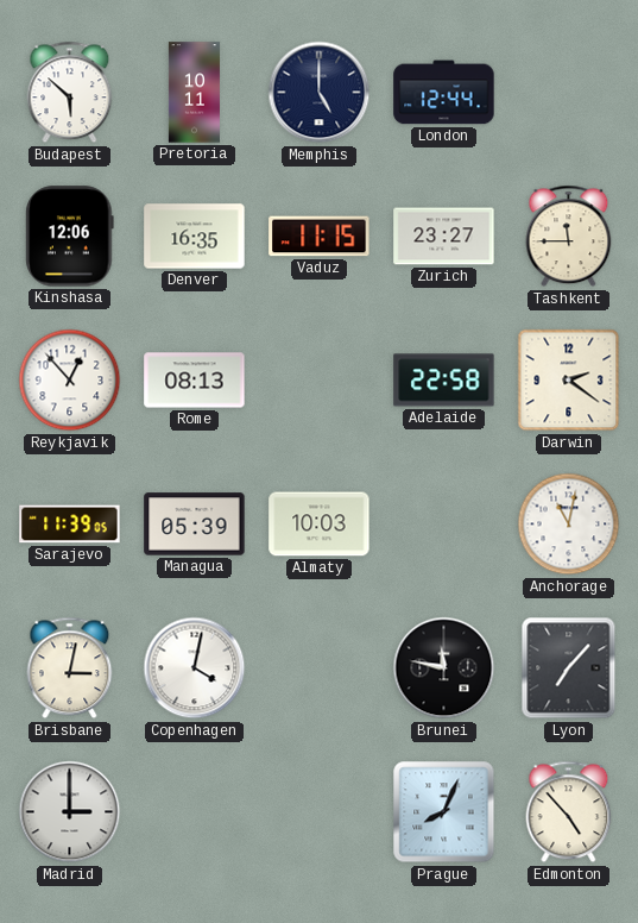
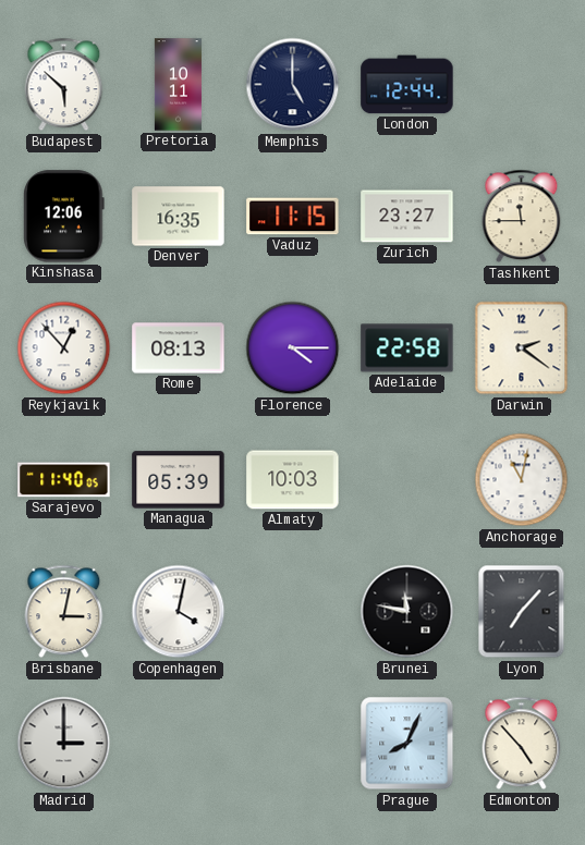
Florence: none -> 4:15 (293, 348)
Sarajevo: 11:39 -> 11:40 (64, 480)
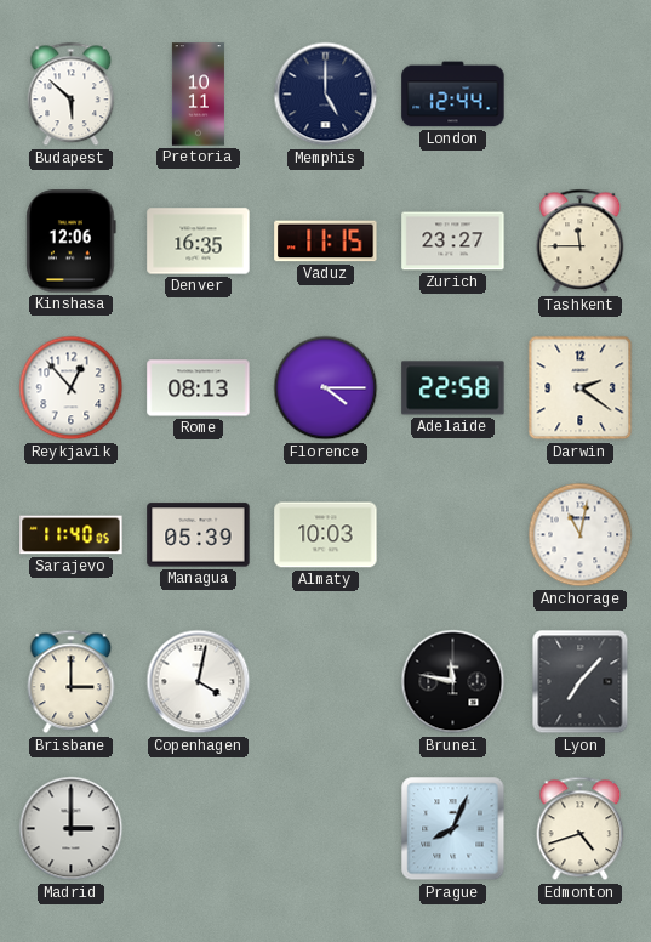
Brisbane: 3:02 -> 3:00 (72, 682)
Edmonton: 4:53 -> 4:42 (581, 829)
